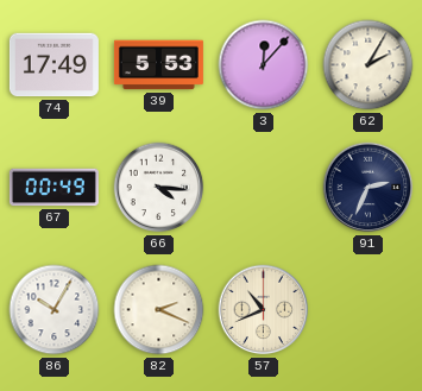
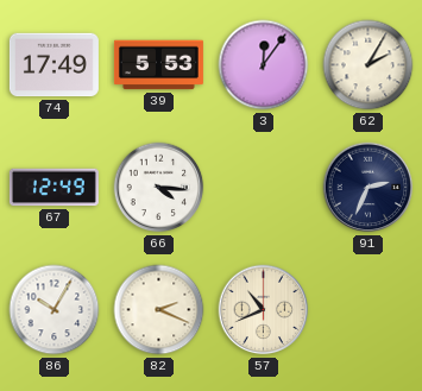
3: 12:07 -> 12:06 (264, 65)
67: 00:49 -> 12:49 (53, 188)
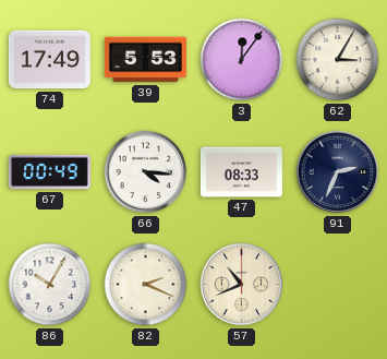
62: 2:05 -> 3:05 (338, 60)
67: 12:49 -> 00:49 (49, 172)
47: none -> 08:33 (241, 172)
